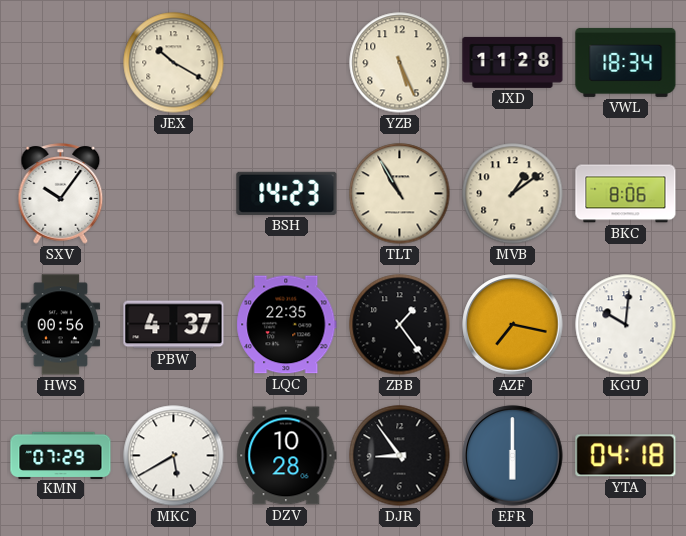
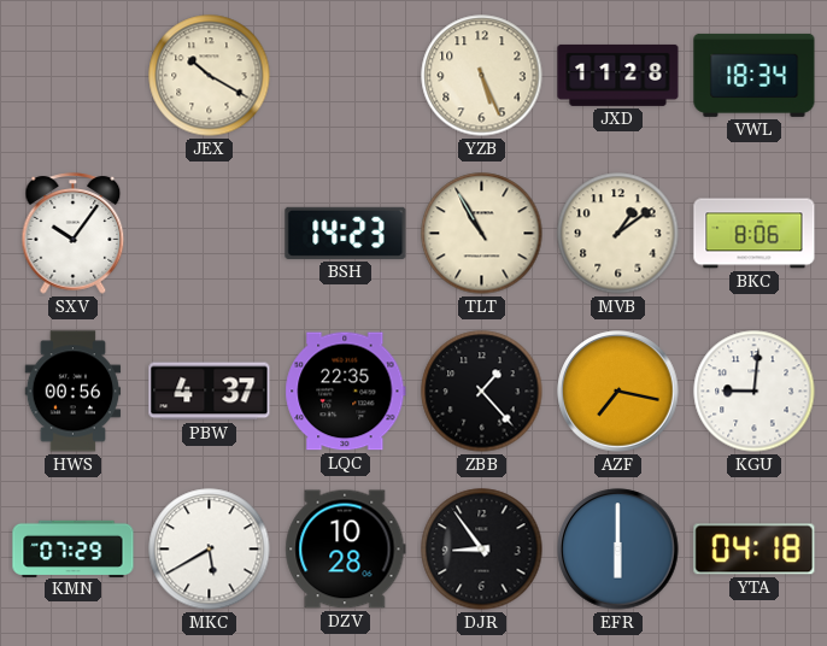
ZBB: 1:24 -> 1:23 (482, 392)
KGU: 10:01 -> 9:01 (755, 392)
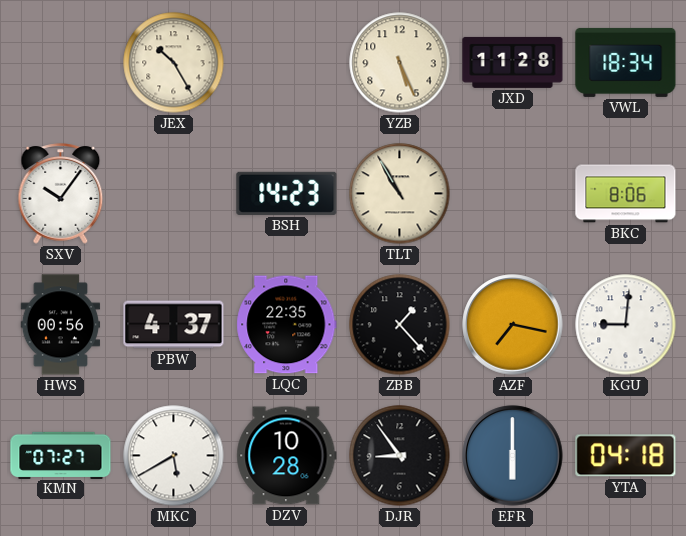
JEX: 10:20 -> 10:25 (174, 63)
MVB: 1:09 -> none (618, 234)
KMN: 07:29 -> 07:27 (61, 455)
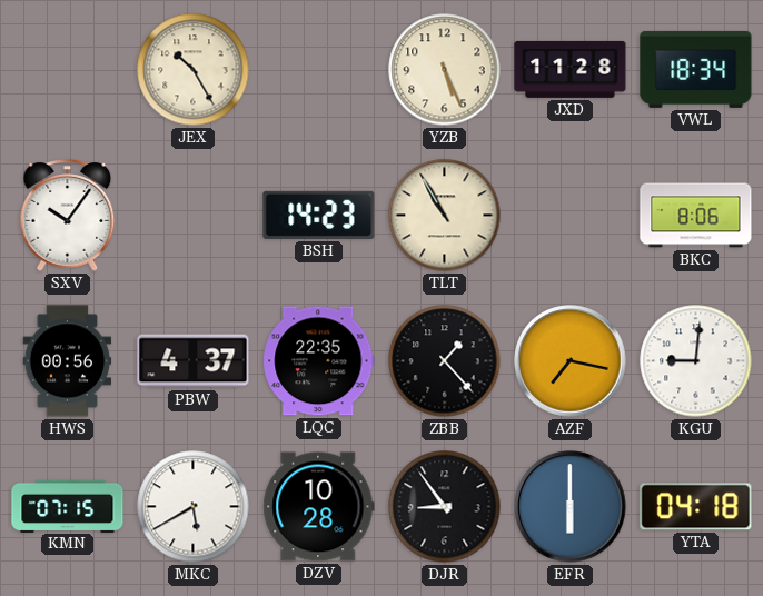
KMN: 07:27 -> 07:15 (68, 506)
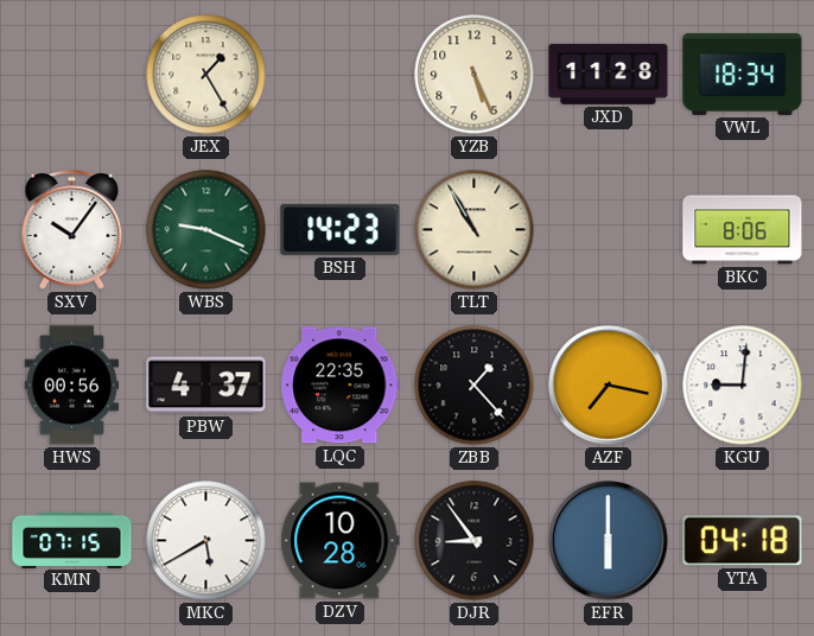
JEX: 10:25 -> 1:25 (206, 75)
WBS: none -> 9:19 (206, 230)
